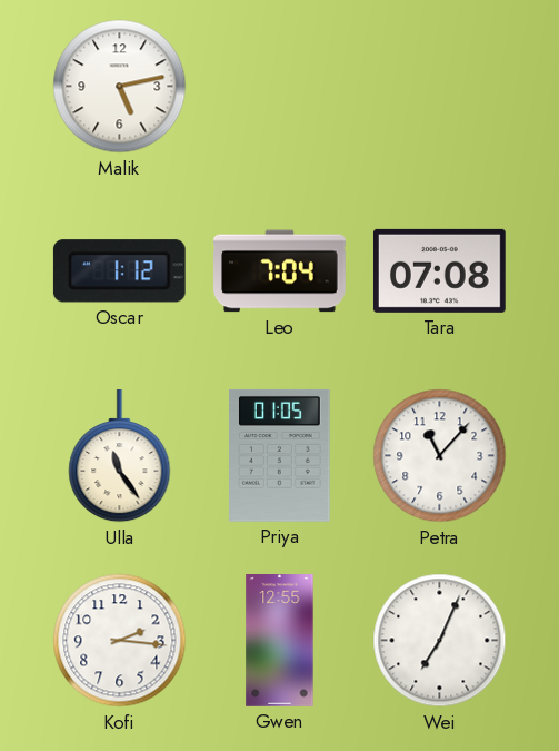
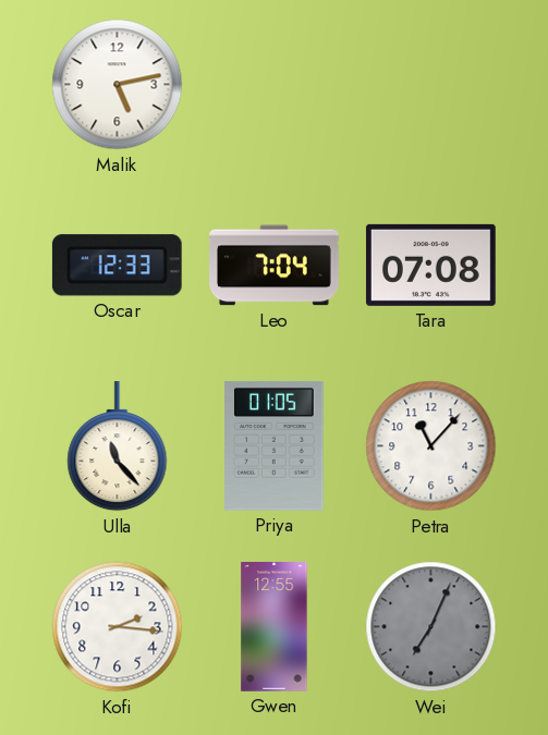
Oscar: 1:12 -> 12:33 (117, 266)
Ulla: 11:24 -> 11:23 (118, 448)
Wei dial: white -> grey (431, 627)
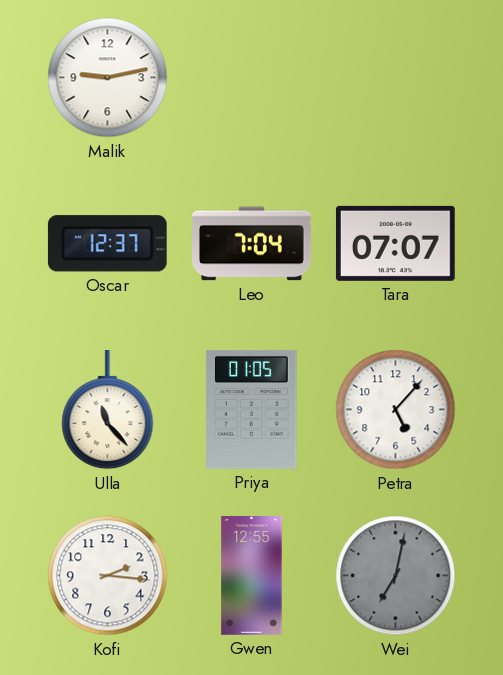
Malik: 5:13 -> 9:13 (108, 78)
Oscar: 12:33 -> 12:37 (107, 244)
Tara: 07:08 -> 07:07 (395, 243)
Petra: 11:07 -> 5:07 (396, 410)
Wei: 7:04 -> 7:02 (396, 576)
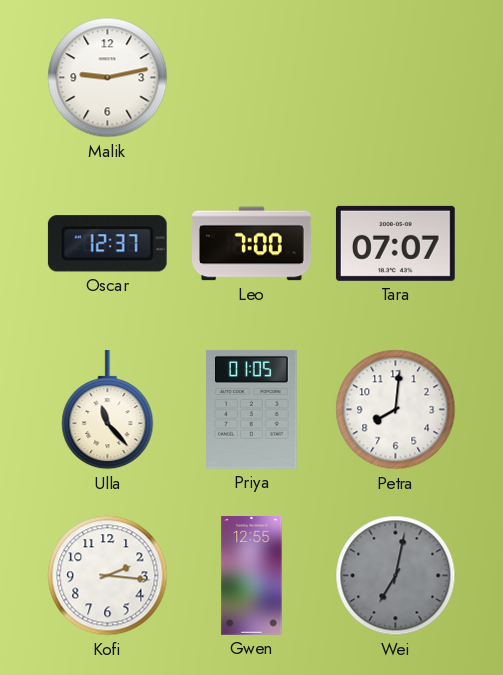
Leo: 7:04 -> 7:00 (252, 244)
Petra: 5:07 -> 8:01 (396, 410)
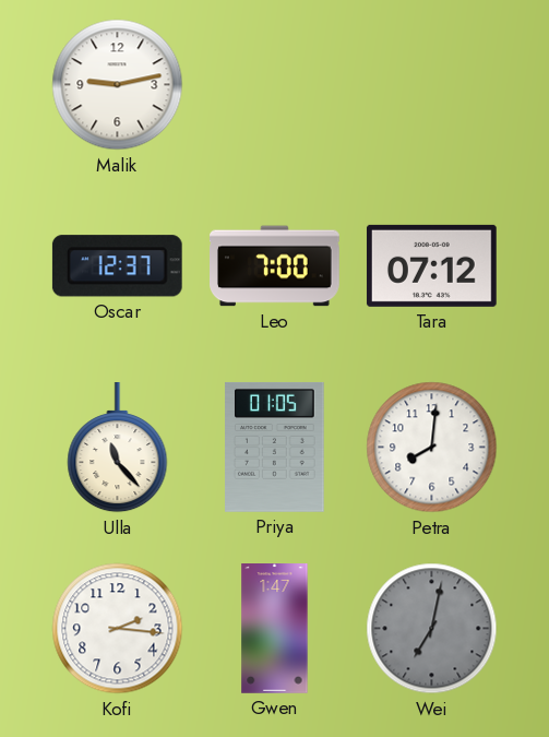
Tara: 07:07 -> 07:12 (431, 265)
Gwen: 12:55 -> 1:47 (275, 629)
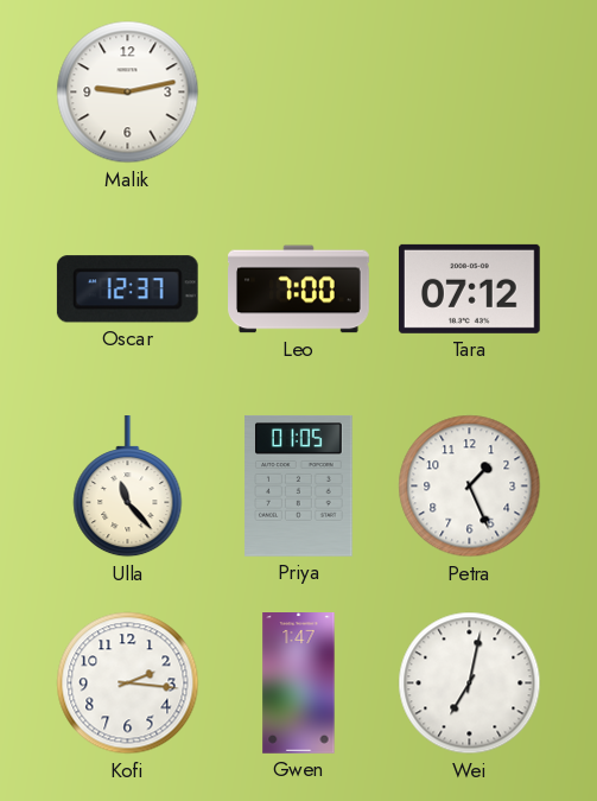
Petra: 8:01 -> 1:26 (470, 487)
Wei dial: grey -> white (470, 684)
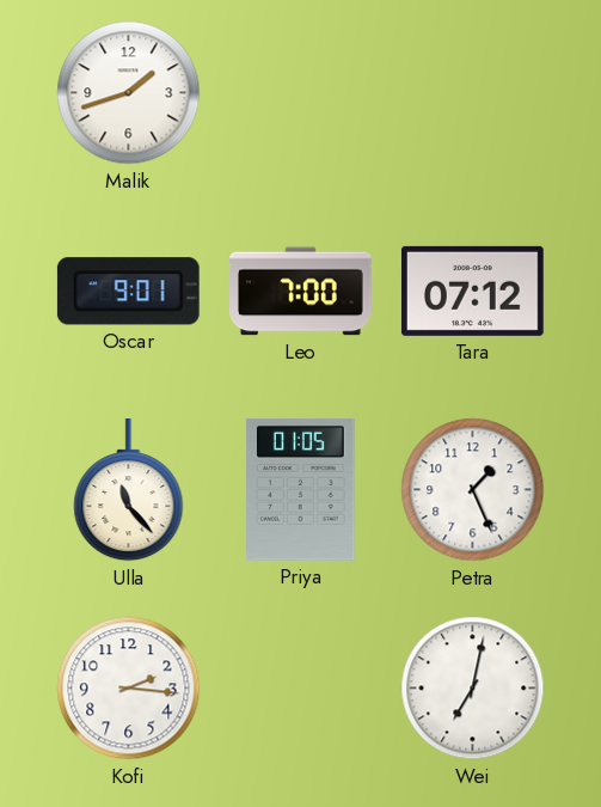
Malik: 9:13 -> 1:42 (129, 93)
Oscar: 12:37 -> 9:01 (128, 292)
Gwen: 1:47 -> none (299, 684)
